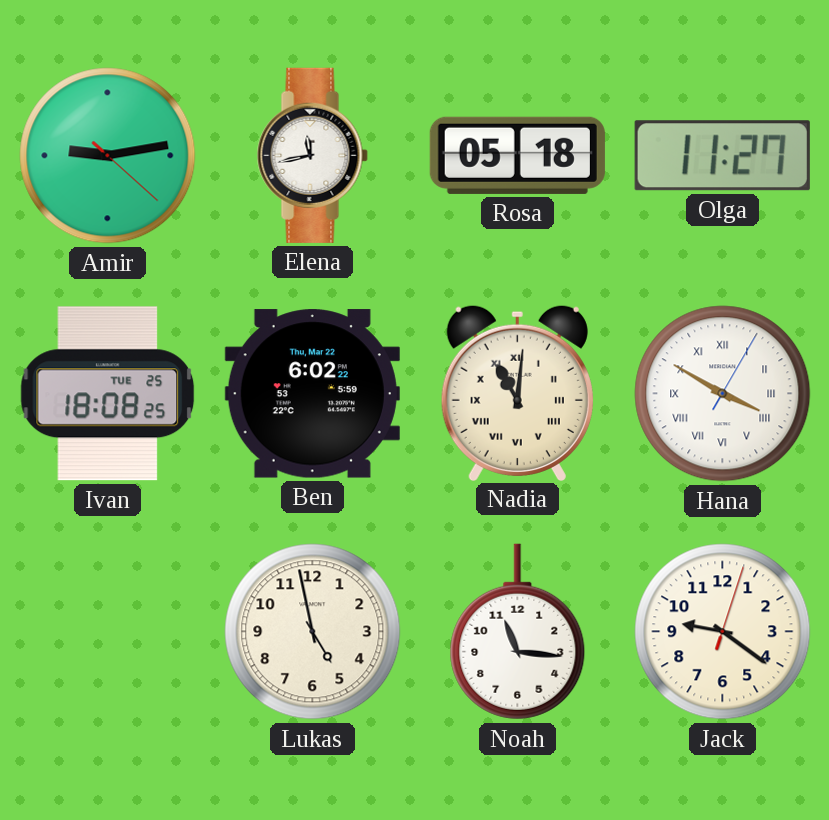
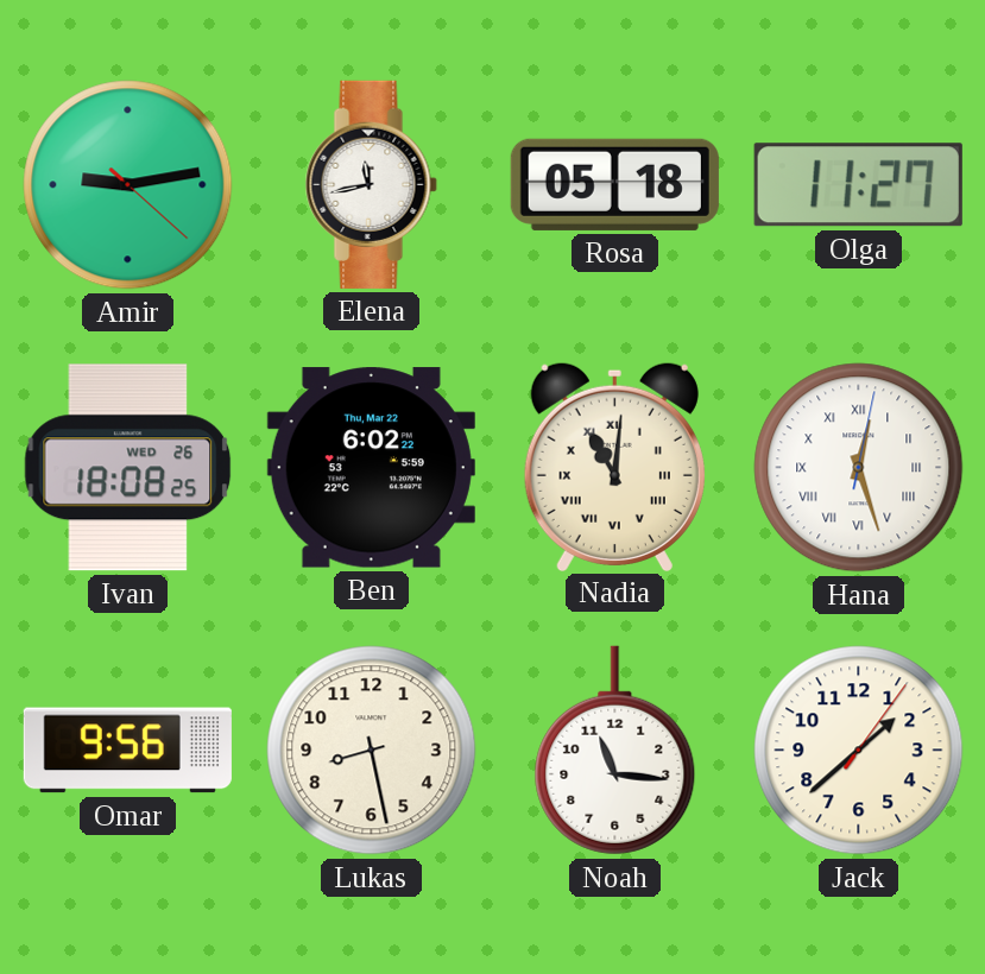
Ivan date: TUE 25 -> WED 26 (128, 468)
Hana: 3:50 -> 12:27 (859, 468)
Omar: none -> 9:56 (127, 751)
Lukas: 4:58 -> 8:28 (372, 751)
Jack: 9:21 -> 1:38 (859, 751)
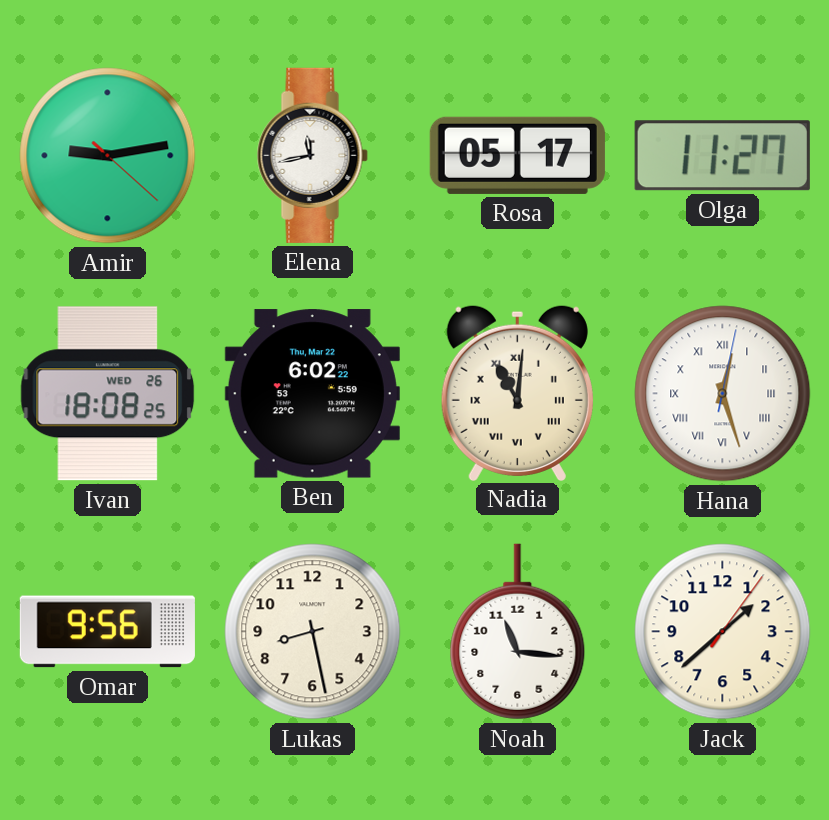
Rosa: 05:18 -> 05:17 (517, 155)
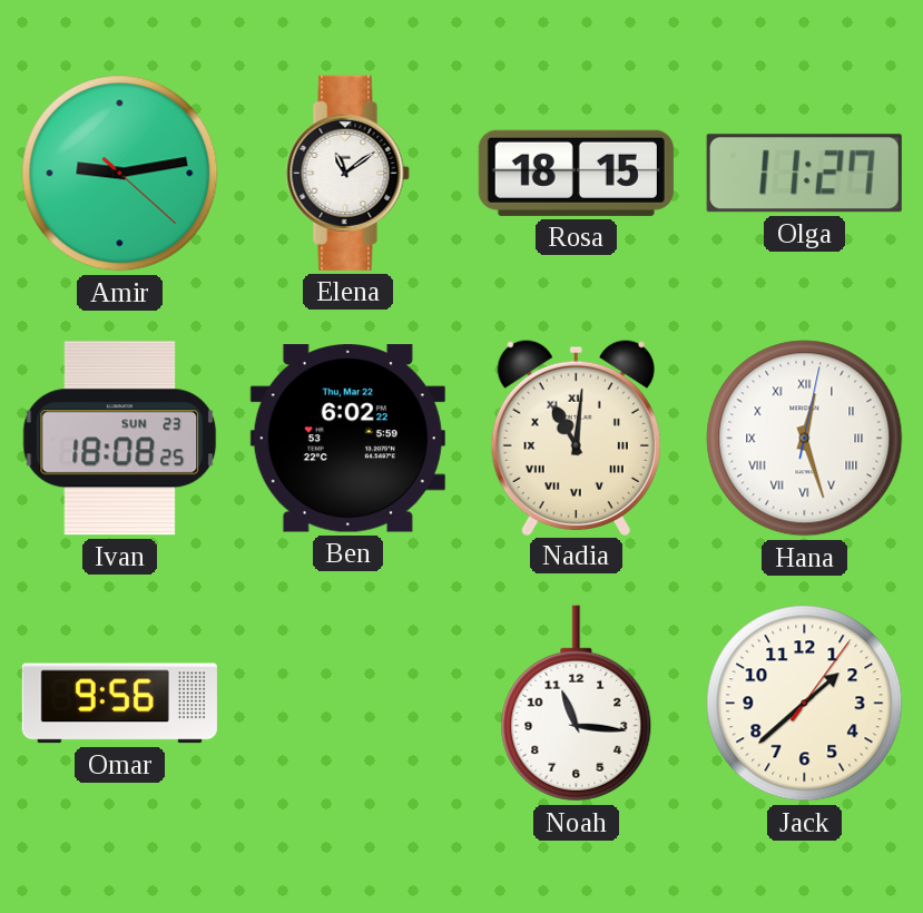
Elena: 11:43 -> 11:09 (347, 173)
Rosa: 05:17 -> 18:15 (576, 173)
Ivan date: WED 26 -> SUN 23 (120, 439)
Lukas: 8:28 -> none (313, 632)
